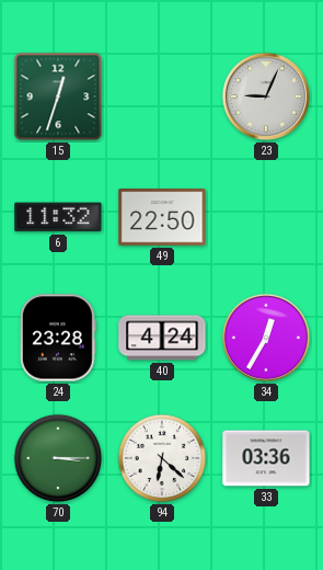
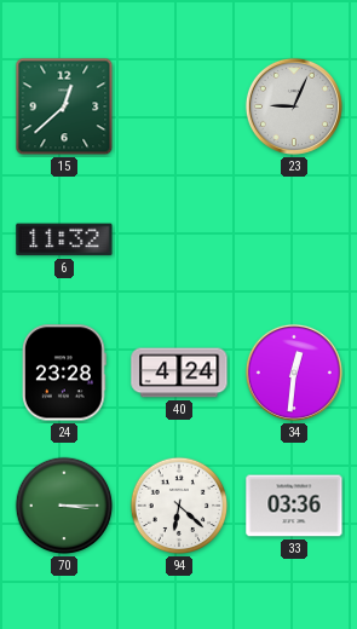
15: 12:33 -> 12:38 (64, 106)
49: 22:50 -> none (162, 217)
34: 12:35 -> 12:31 (294, 373)
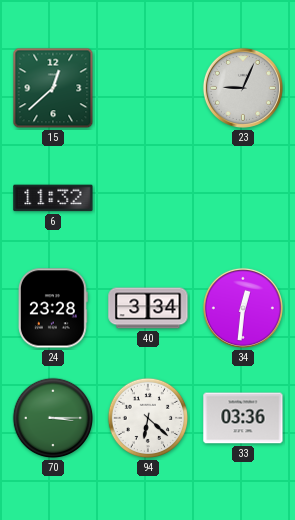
40: 4:24 -> 3:34 (148, 308)
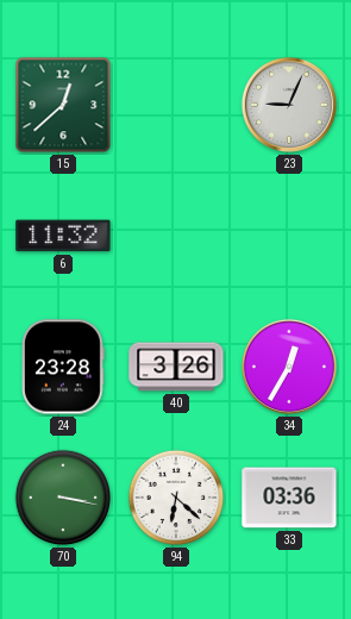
40: 3:34 -> 3:26 (176, 367)
34: 12:31 -> 12:35 (289, 367)
70: 3:15 -> 3:17 (63, 498)
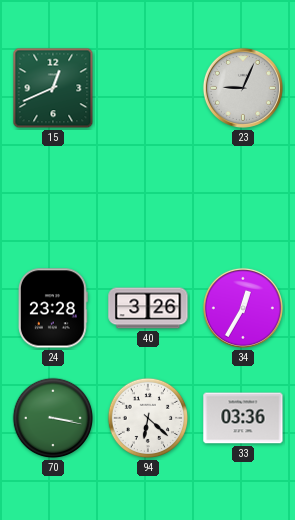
15: 12:38 -> 12:41 (53, 88)
6: 11:32 -> none (63, 236)
